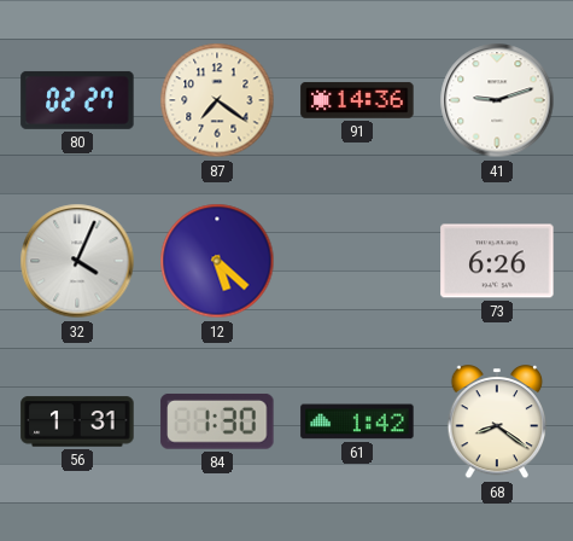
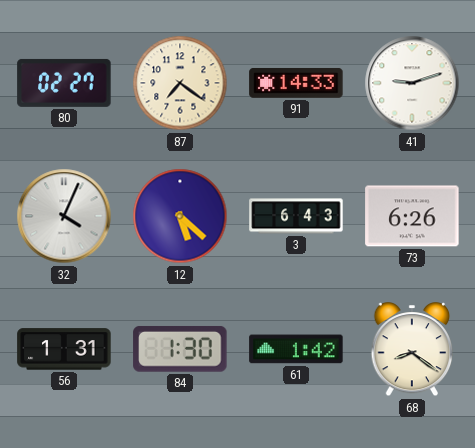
91: 14:36 -> 14:33 (296, 83)
3: none -> 6:43 (296, 216)
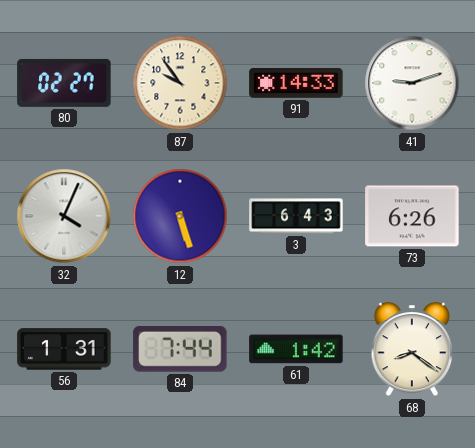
87: 7:21 -> 9:54 (180, 83)
12: 5:22 -> 5:27 (180, 216)
84: 1:30 -> 7:44 (180, 349)
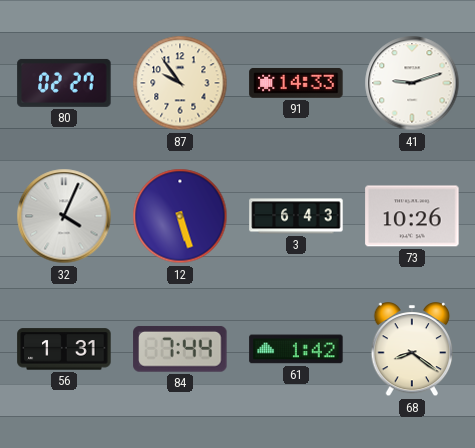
73: 6:26 -> 10:26 (412, 216)
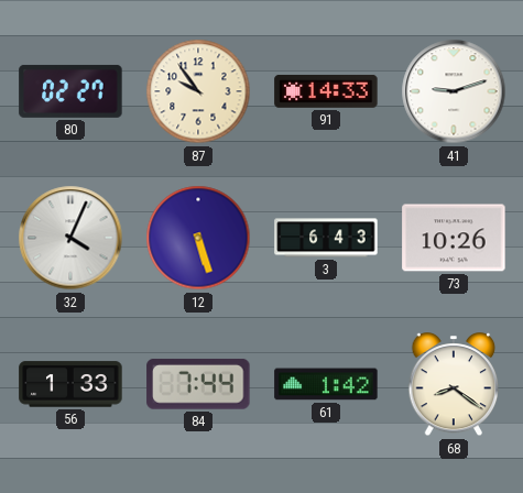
56: 1:31 -> 1:33 (70, 384)
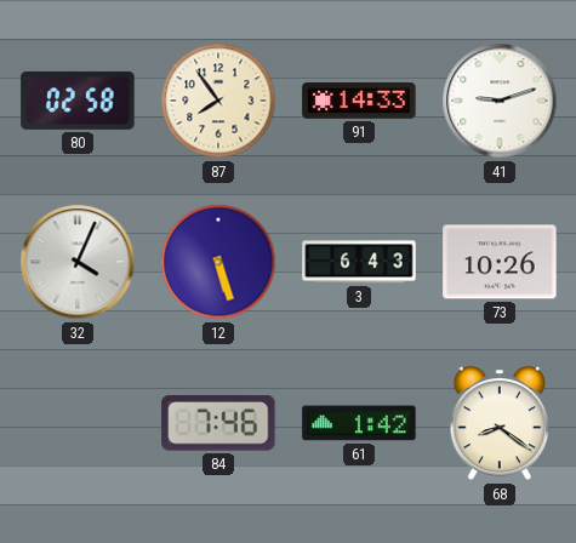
80: 02:27 -> 02:58 (78, 101)
87: 9:54 -> 7:54 (218, 101)
56: 1:33 -> none (70, 384)
84: 7:44 -> 7:46 (218, 423)
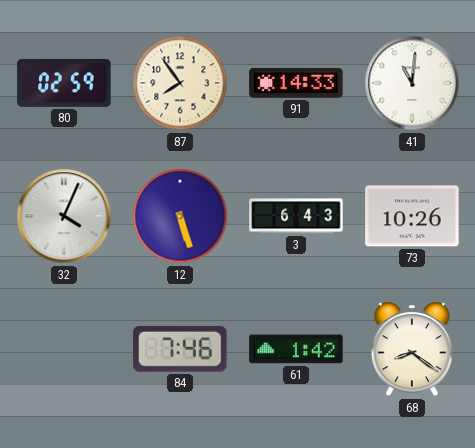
80: 02:58 -> 02:59 (64, 83)
41: 9:12 -> 11:01 (412, 83)
